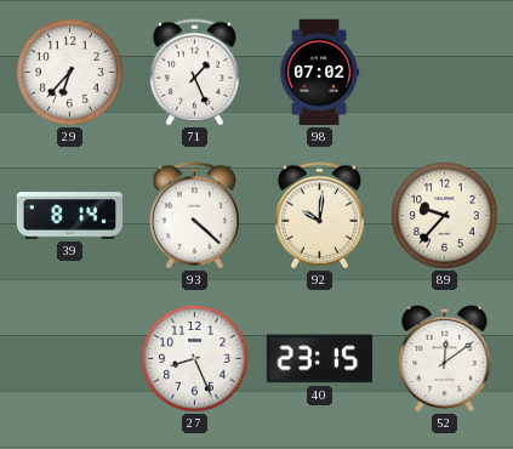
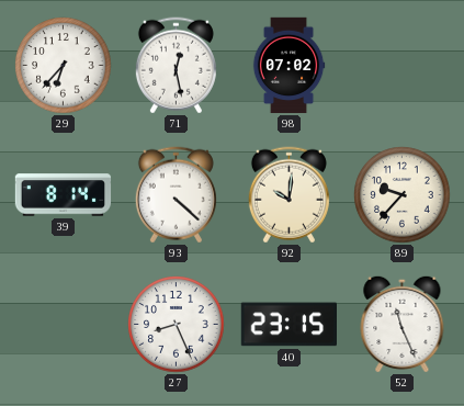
71: 1:26 -> 12:28 (176, 66)
52: 12:09 -> 11:26 (403, 324)
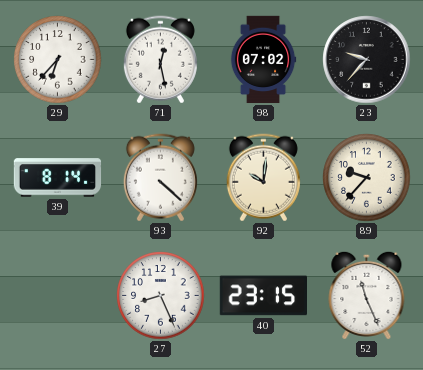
23: none -> 9:37 (367, 60)
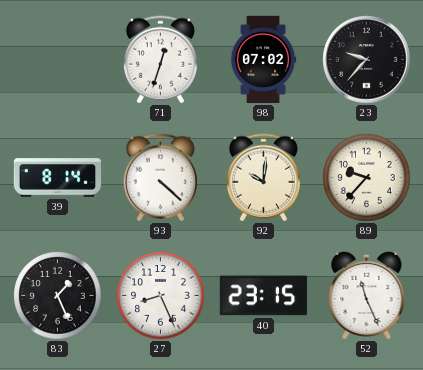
29: 6:37 -> none (58, 60)
71: 12:28 -> 12:33 (160, 60)
83: none -> 1:26 (58, 296)
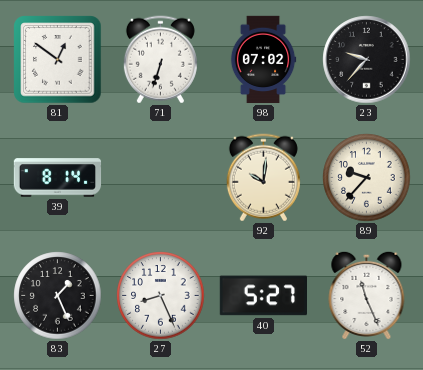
81: none -> 12:51 (58, 60)
71: 12:33 -> 6:33 (160, 60)
93: 4:22 -> none (160, 178)
40: 23:15 -> 5:27 (263, 296)
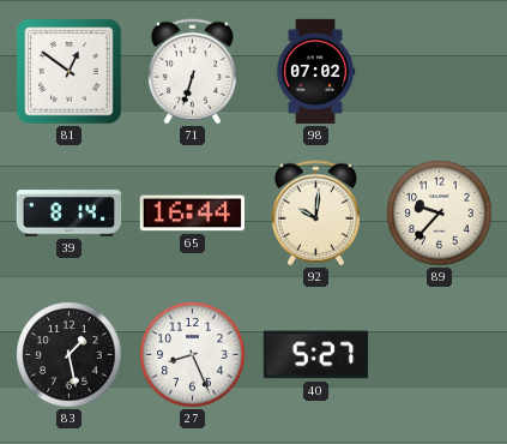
23: 9:37 -> none (367, 60)
65: none -> 16:44 (192, 214)
83: 1:26 -> 1:28 (70, 355)
52: 11:26 -> none (367, 295)
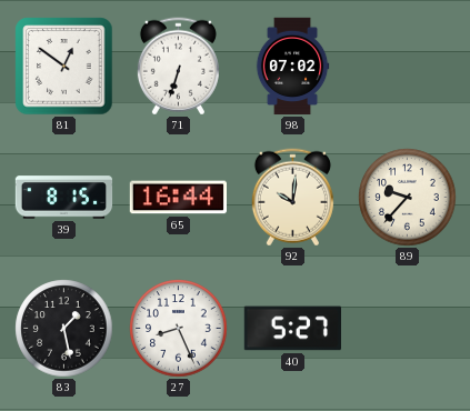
39: 8:14 -> 8:15 (64, 198)
